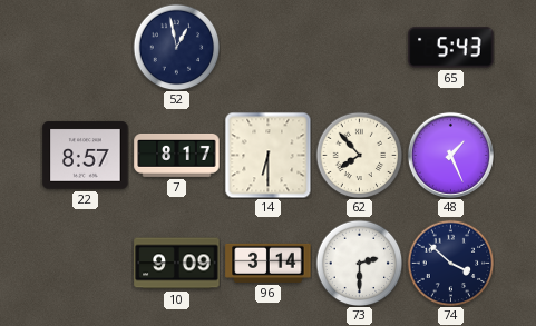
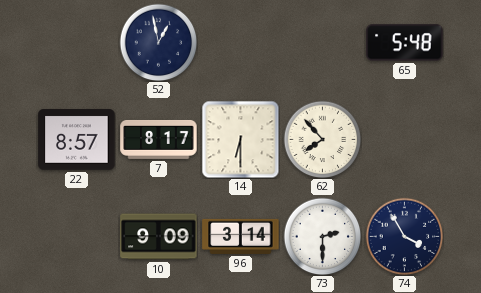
65: 5:43 -> 5:48 (405, 43)
48: 1:26 -> none (450, 155)
74: 3:52 -> 3:55 (404, 236)
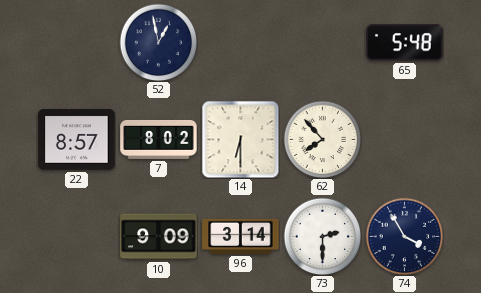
7: 8:17 -> 8:02 (159, 139)
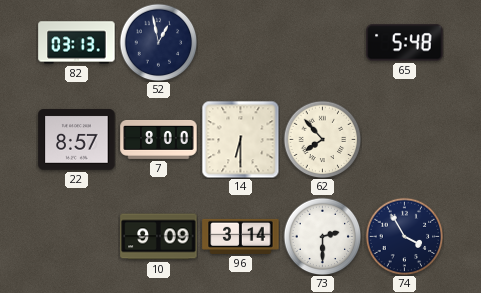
82: none -> 03:13 (77, 43)
7: 8:02 -> 8:00 (159, 139)
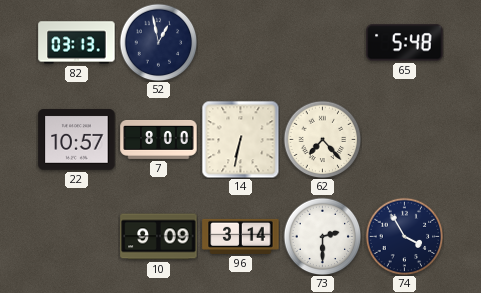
22: 8:57 -> 10:57 (77, 140)
14: 6:30 -> 6:32 (240, 139)
62: 7:53 -> 7:23 (322, 139)
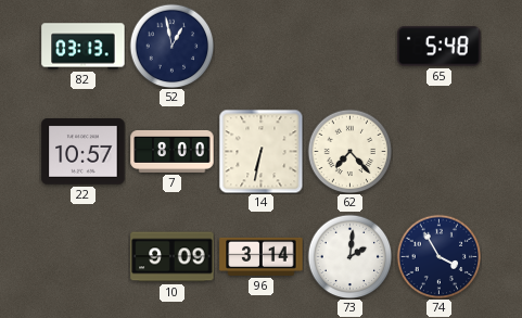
73: 2:30 -> 2:01 (349, 256)
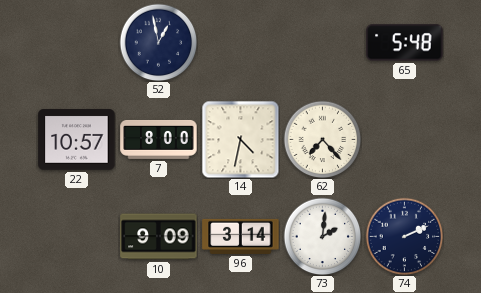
82: 03:13 -> none (84, 47)
14: 6:32 -> 4:32 (240, 139)
74: 3:55 -> 2:11 (404, 236)
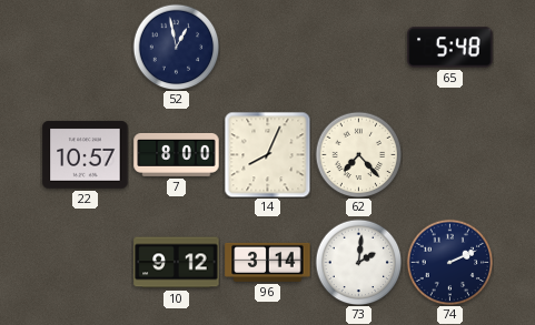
14: 4:32 -> 8:04 (267, 154)
10: 9:09 -> 9:12 (177, 263)
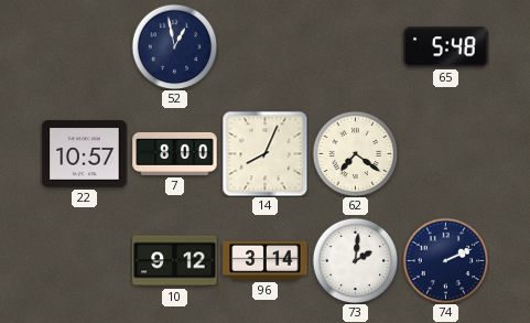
62: 7:23 -> 7:21 (355, 153)
